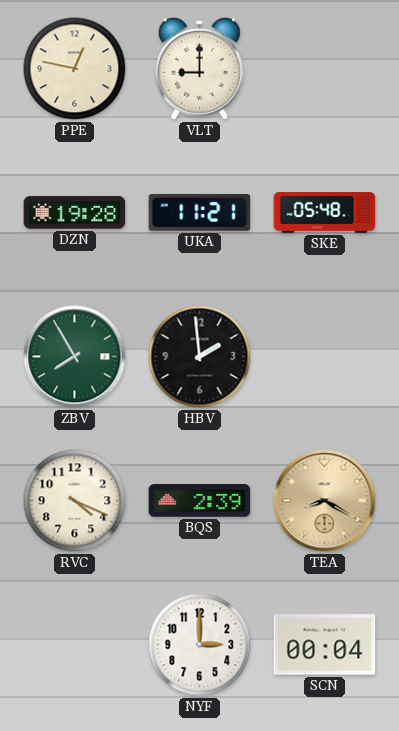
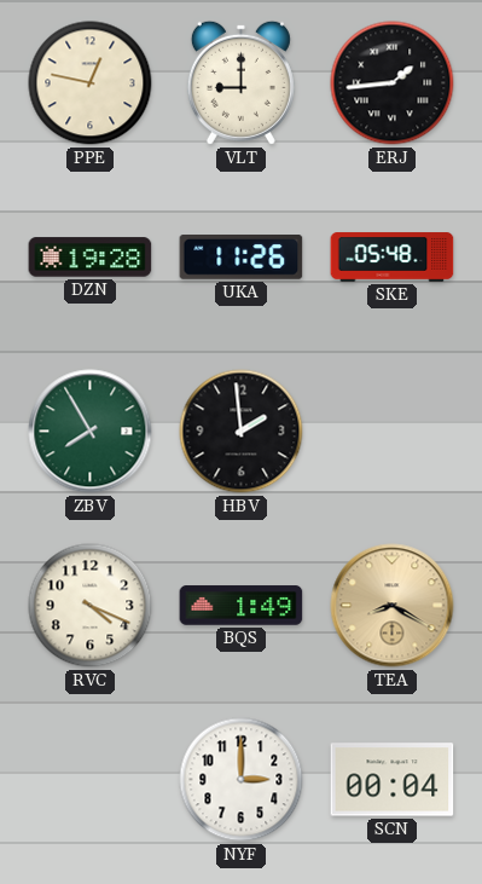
ERJ: none -> 1:44 (393, 83)
UKA: 11:21 -> 11:26 (242, 258)
BQS: 2:39 -> 1:49 (242, 606)
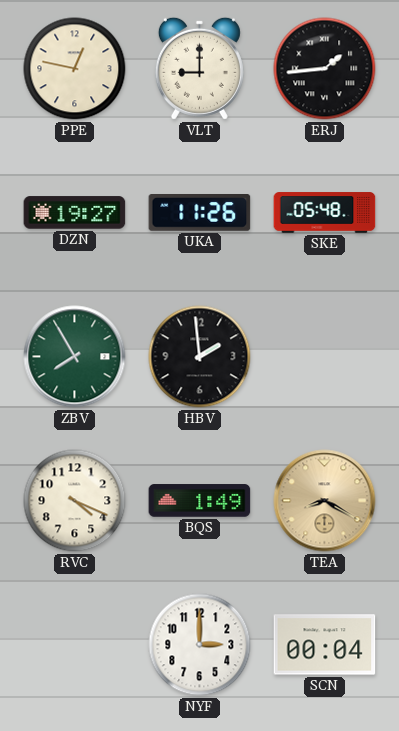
DZN: 19:28 -> 19:27 (75, 213)
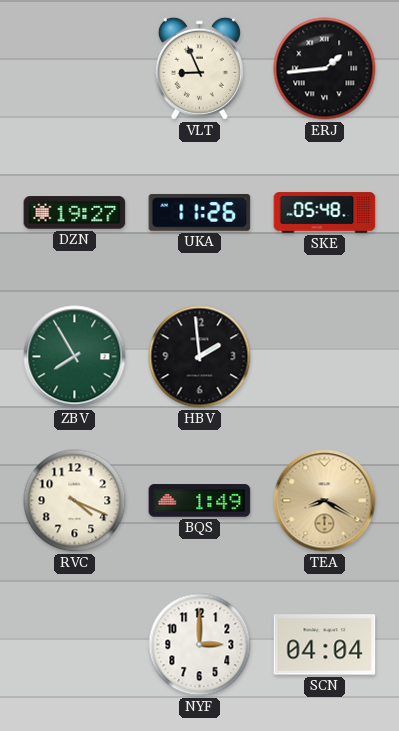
PPE: 12:47 -> none (75, 69)
VLT: 9:00 -> 8:56 (199, 68)
SCN: 00:04 -> 04:04 (325, 645)
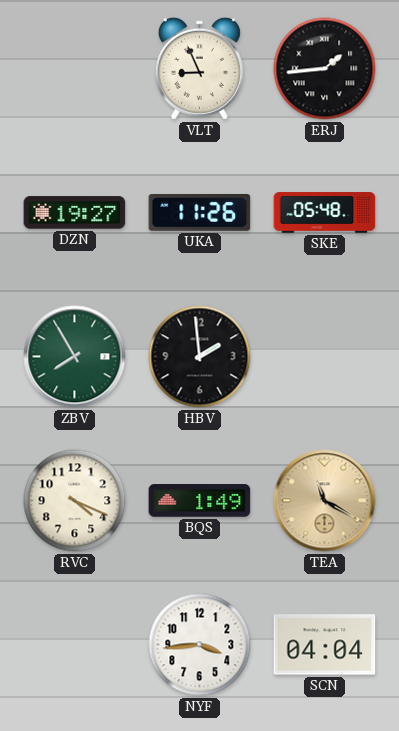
TEA: 8:20 -> 11:20 (325, 501)
NYF: 3:00 -> 3:44 (200, 645)
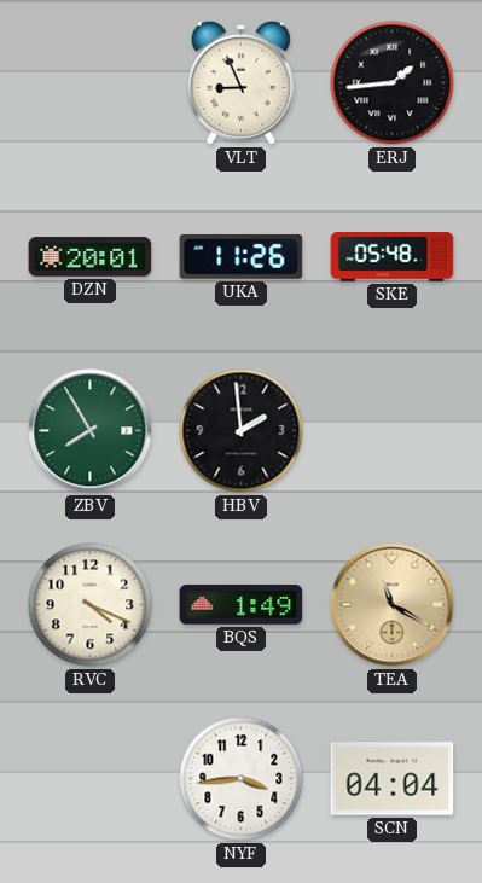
DZN: 19:27 -> 20:01 (91, 257)
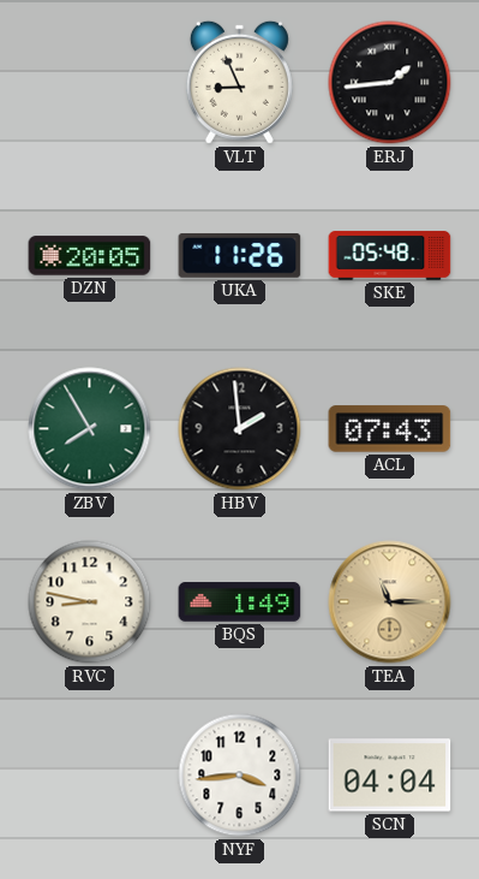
DZN: 20:01 -> 20:05 (90, 256)
ACL: none -> 07:43 (390, 429)
RVC: 4:19 -> 8:47 (90, 602)
TEA: 11:20 -> 11:15 (390, 602)
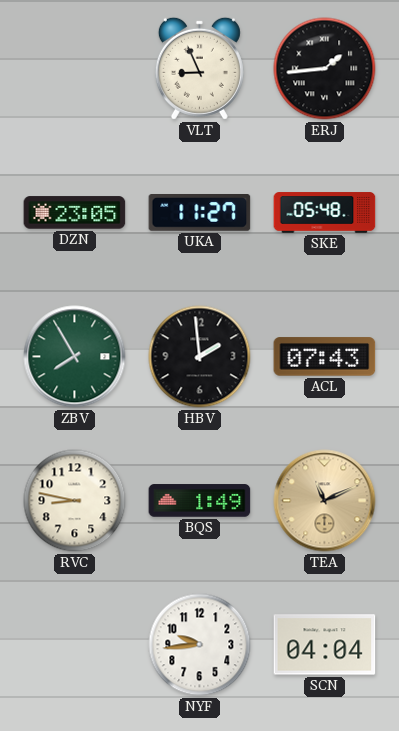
DZN: 20:05 -> 23:05 (75, 213)
UKA: 11:26 -> 11:27 (200, 213)
TEA: 11:15 -> 11:11 (325, 501)
NYF: 3:44 -> 9:44 (200, 645)
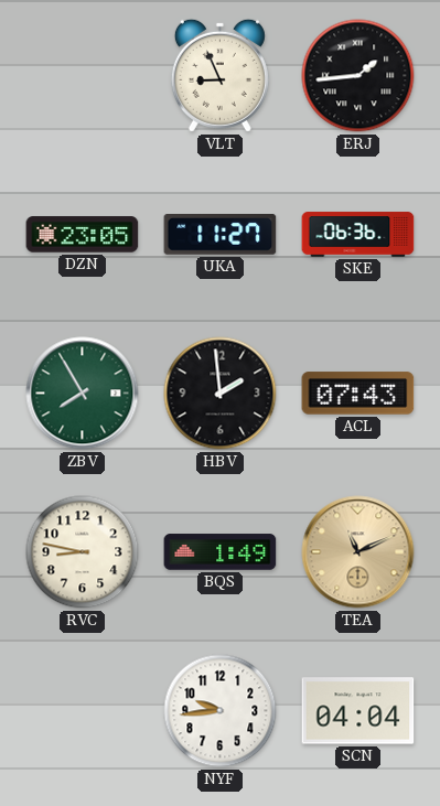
SKE: 05:48 -> 06:36 (358, 235)
